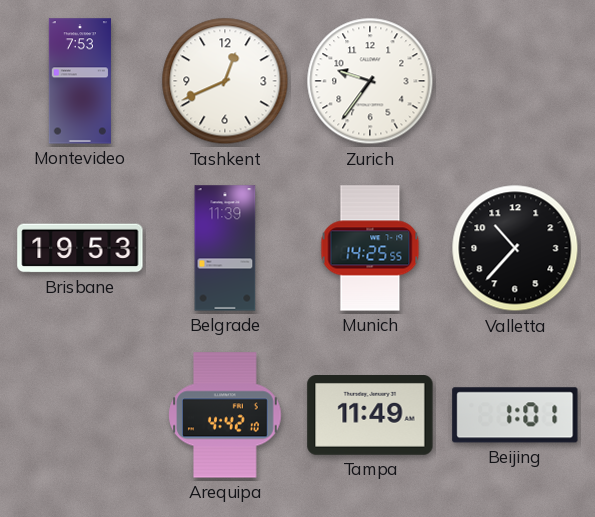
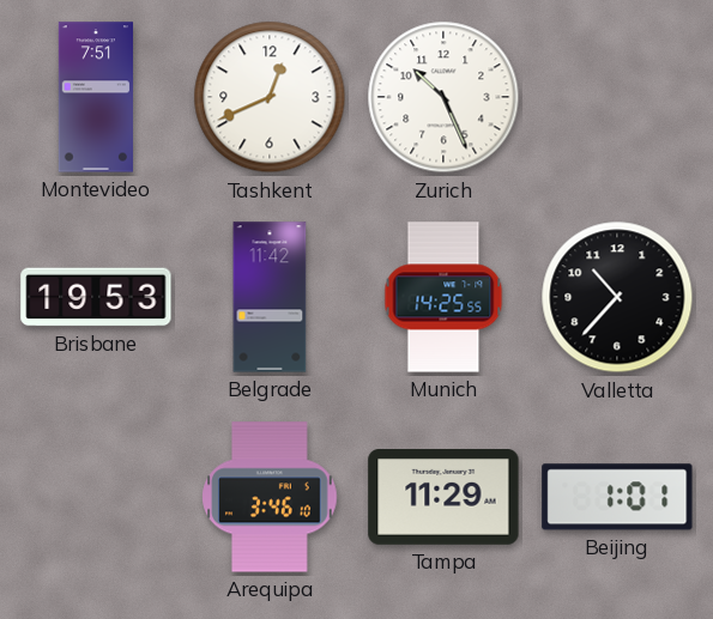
Montevideo: 7:53 -> 7:51 (96, 97)
Zurich: 9:36 -> 10:26 (443, 97)
Belgrade: 11:39 -> 11:42 (270, 297)
Arequipa: 4:42 -> 3:46 (270, 497)
Tampa: 11:49 -> 11:29 (443, 498)
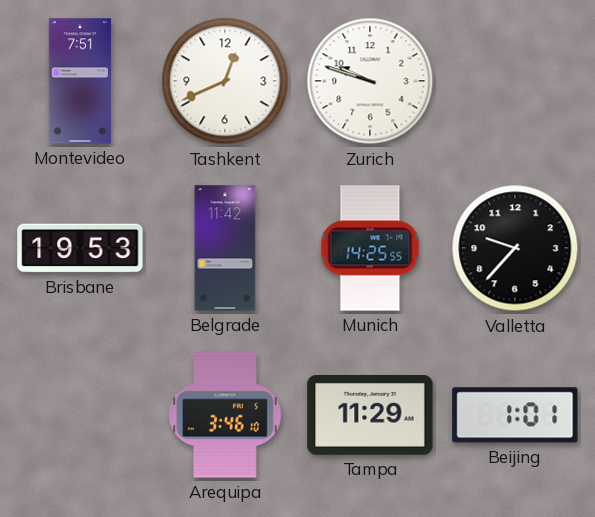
Zurich: 10:26 -> 9:48 (370, 81)
Valletta: 10:37 -> 9:37 (515, 248)
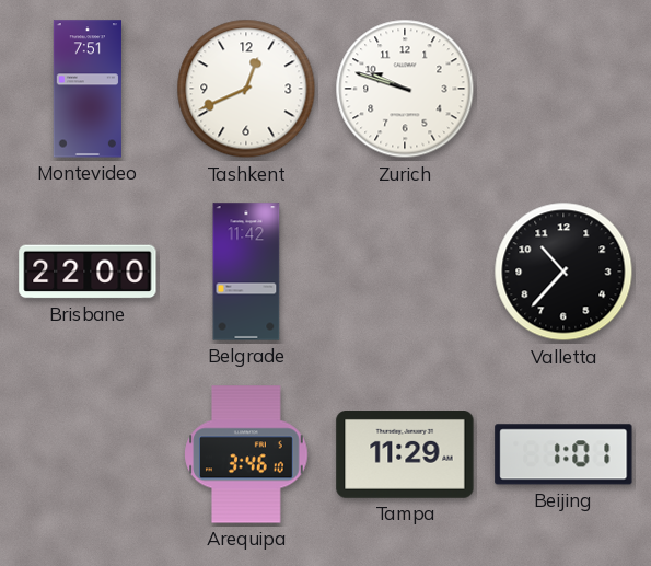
Brisbane: 19:53 -> 22:00 (88, 272)
Munich: 14:25 -> none (370, 248)
Valletta: 9:37 -> 10:37 (563, 272)
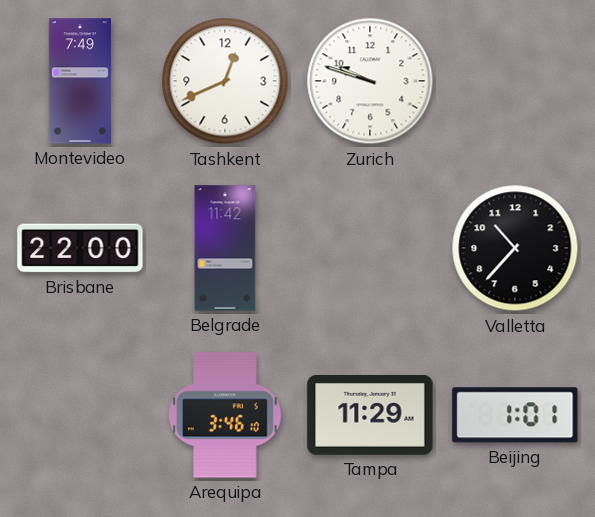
Montevideo: 7:51 -> 7:49 (80, 81)
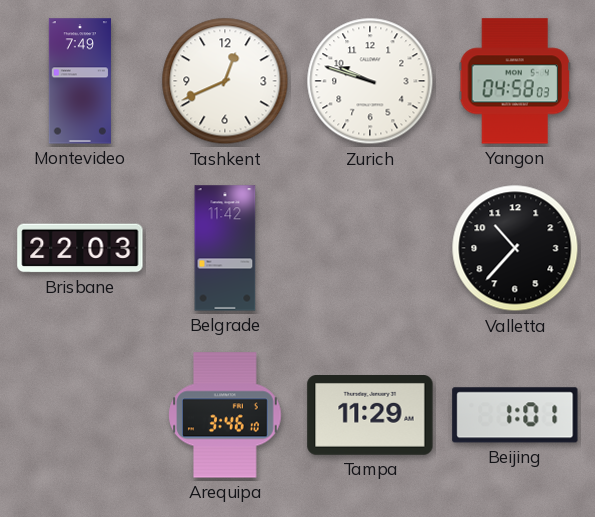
Yangon: none -> 04:58 (514, 81)
Brisbane: 22:00 -> 22:03 (80, 248)
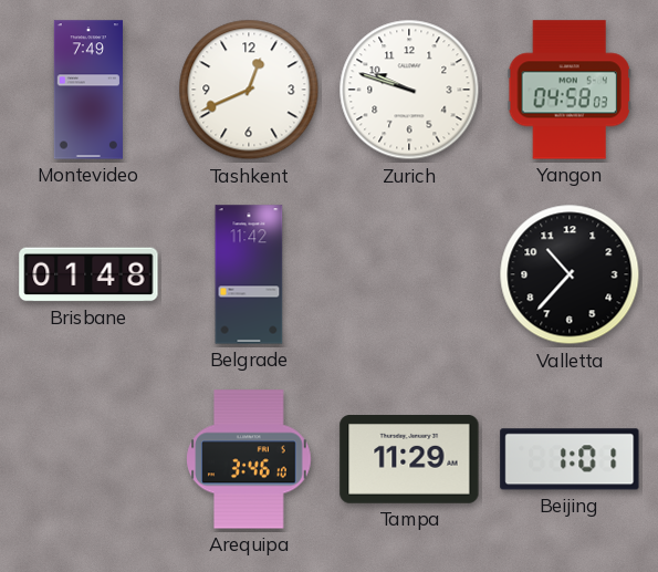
Brisbane: 22:03 -> 01:48 (88, 274)
